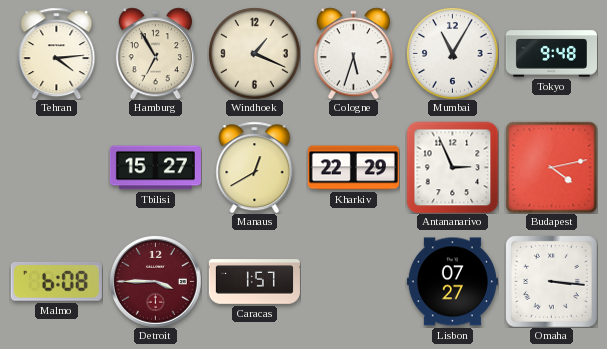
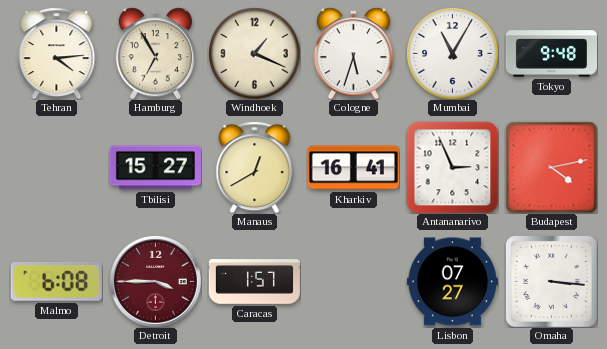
Kharkiv: 22:29 -> 16:41 (353, 168)
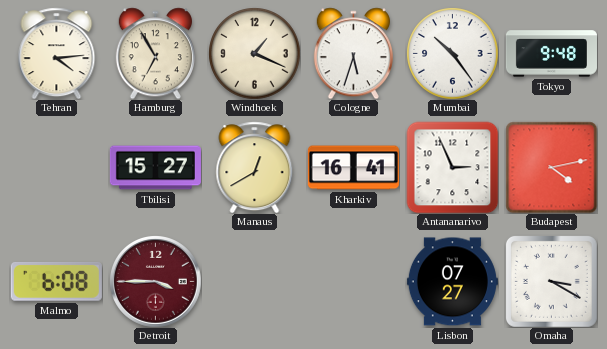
Mumbai: 11:05 -> 10:24 (452, 53)
Caracas: 1:57 -> none (254, 282)
Omaha: 3:16 -> 3:20 (551, 281)
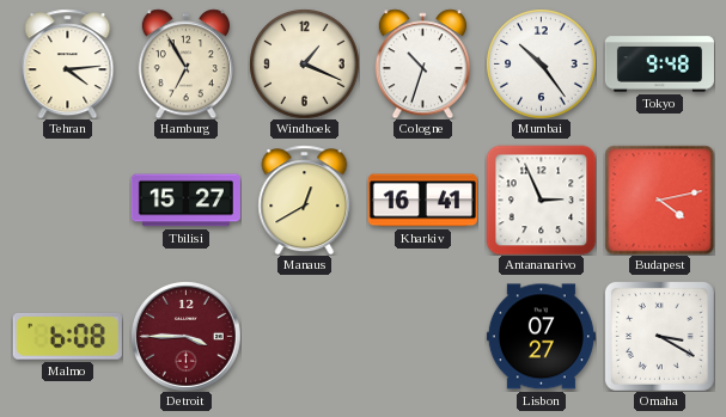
Cologne: 5:33 -> 10:33 (422, 63)
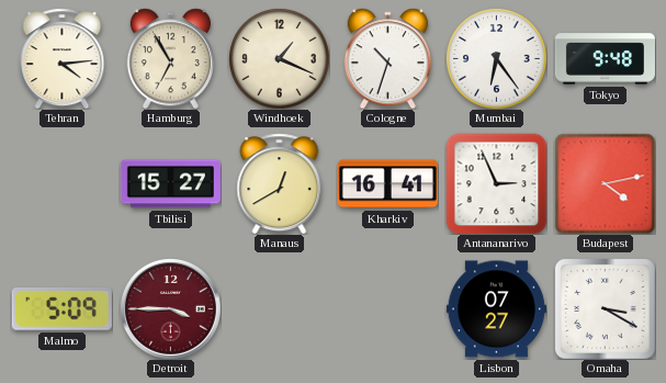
Mumbai: 10:24 -> 6:24 (496, 58)
Malmo: 6:08 -> 5:09 (61, 308)
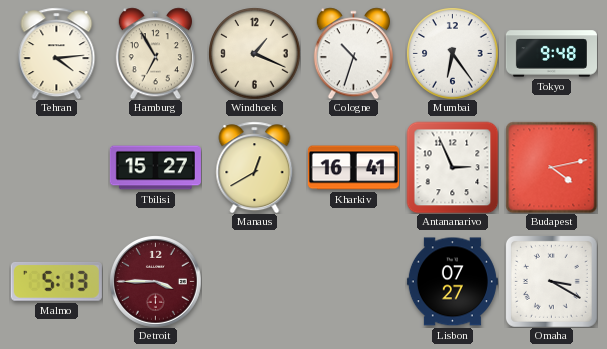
Malmo: 5:09 -> 5:13 (56, 281)
